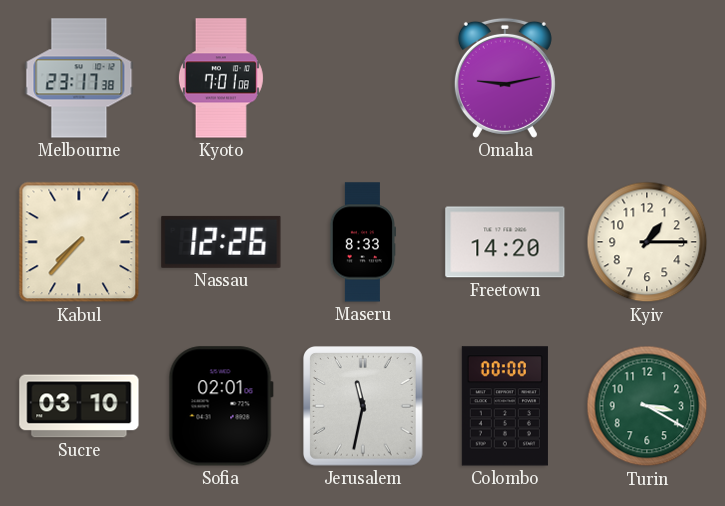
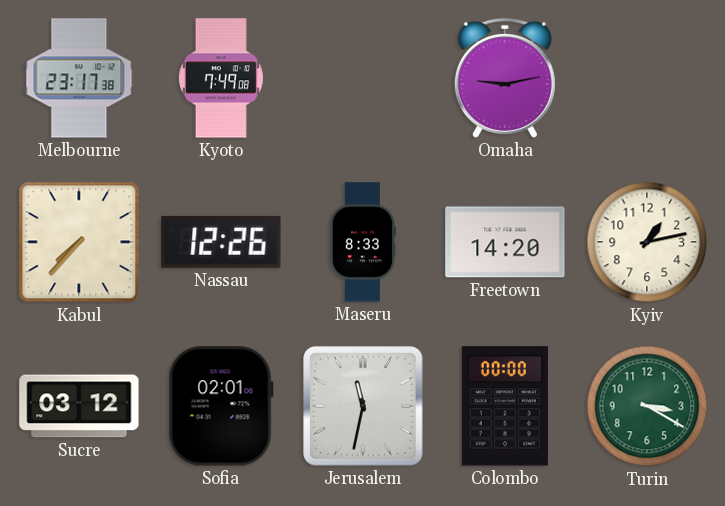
Kyoto: 7:01 -> 7:49 (221, 78)
Kyiv: 1:15 -> 1:13 (647, 242)
Sucre: 03:10 -> 03:12 (79, 406)
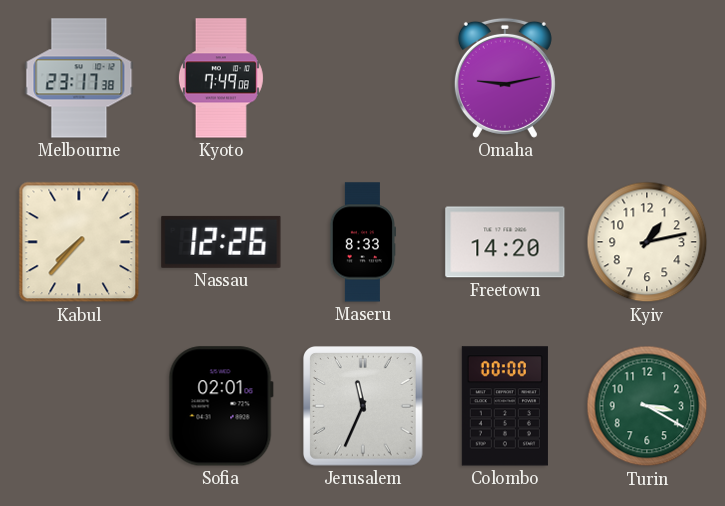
Sucre: 03:12 -> none (79, 406)
Jerusalem: 11:32 -> 11:34 (364, 407)
